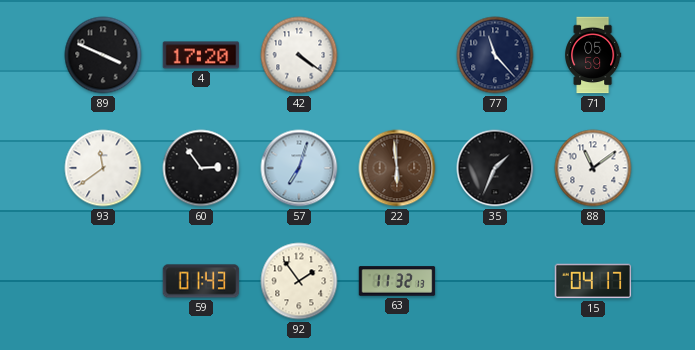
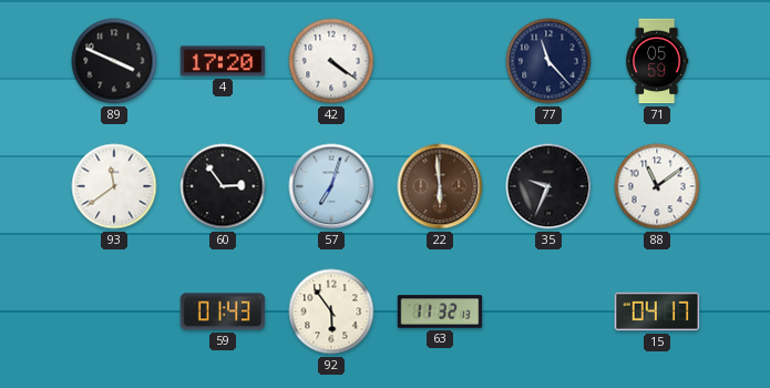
35: 1:34 -> 9:34 (548, 186)
92: 1:54 -> 5:54 (331, 312)
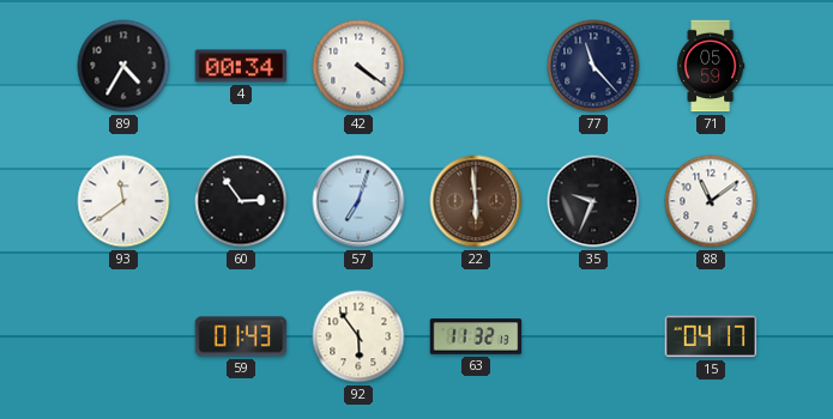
89: 3:49 -> 4:35 (123, 66)
4: 17:20 -> 00:34 (241, 66)
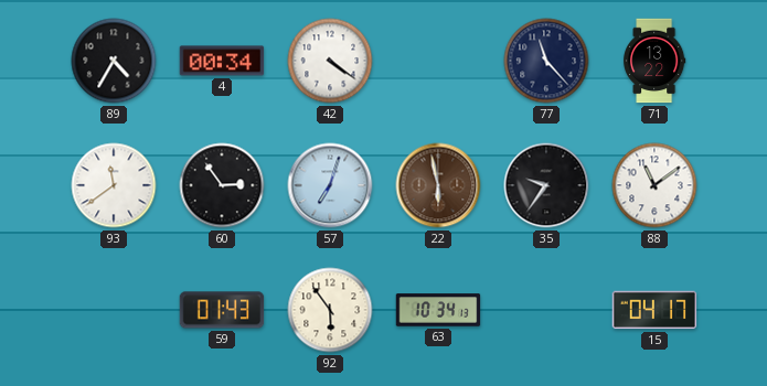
71: 05:59 -> 13:22 (656, 61)
22: 5:59 -> 5:58 (438, 185)
35: 9:34 -> 9:36 (546, 185)
63: 11:32 -> 10:34 (438, 310)
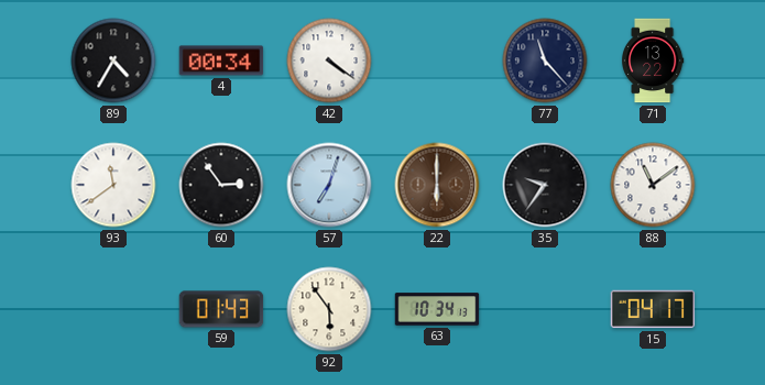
22: 5:58 -> 6:00 (437, 185)
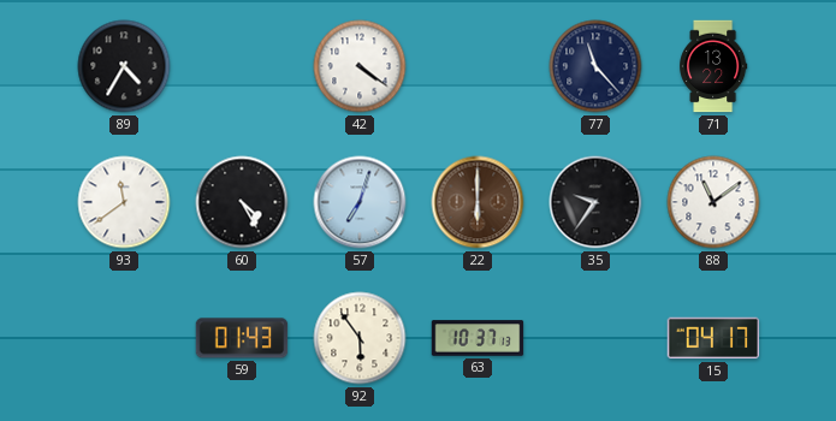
4: 00:34 -> none (221, 61)
60: 2:54 -> 4:25 (242, 202)
63: 10:34 -> 10:37 (478, 338)
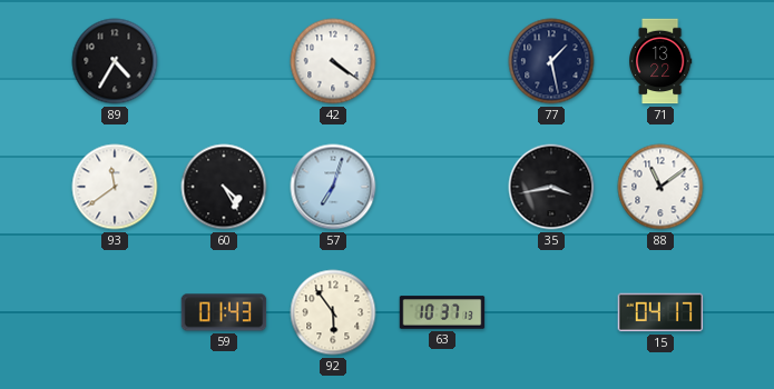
77: 11:23 -> 1:28 (551, 61)
22: 6:00 -> none (478, 202)
35: 9:36 -> 3:43 (551, 187)
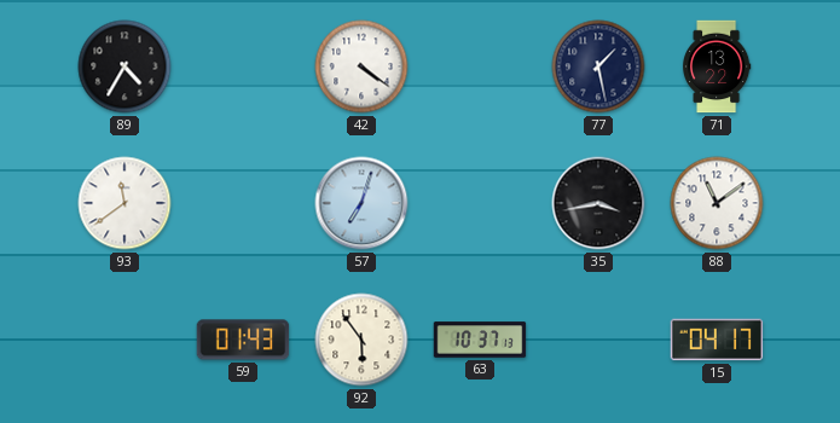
60: 4:25 -> none (224, 187)
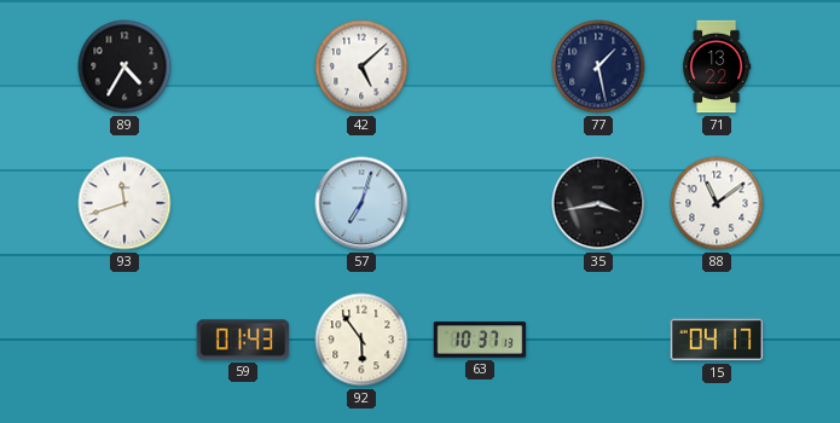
42: 4:21 -> 5:08 (361, 66)
93: 11:39 -> 11:42 (124, 203)
